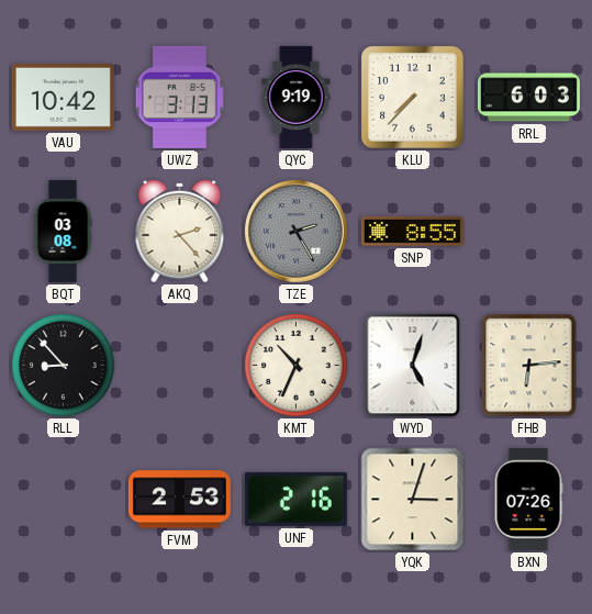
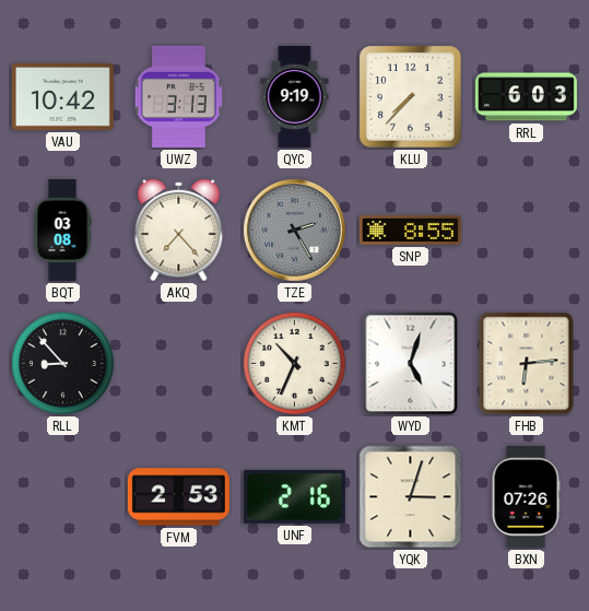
AKQ: 2:23 -> 7:23 (179, 231)
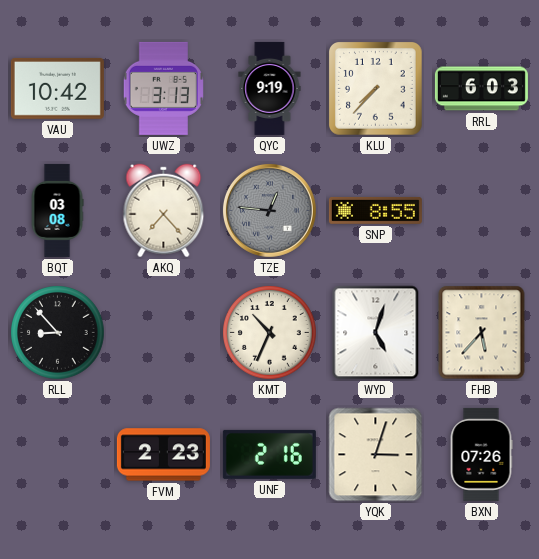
TZE: 2:25 -> 12:46 (269, 210)
FHB: 6:14 -> 5:37 (482, 333)
FVM: 2:53 -> 2:23 (163, 455)
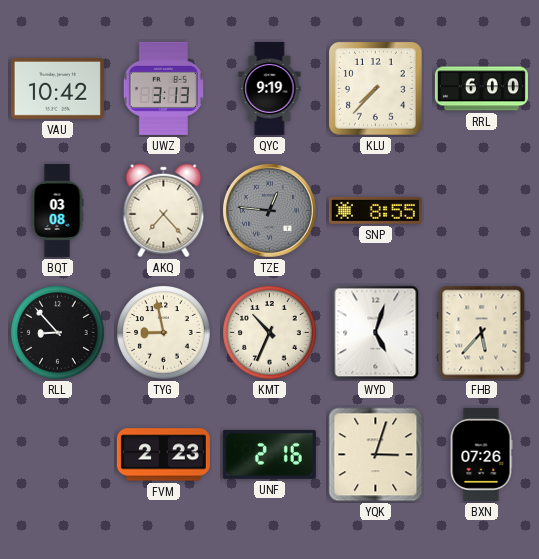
RRL: 6:03 -> 6:00 (481, 89)
TYG: none -> 8:58 (164, 333)
